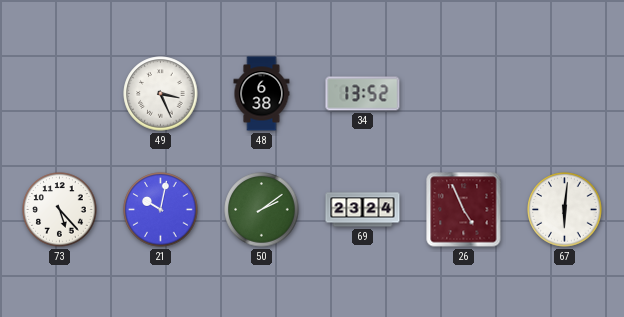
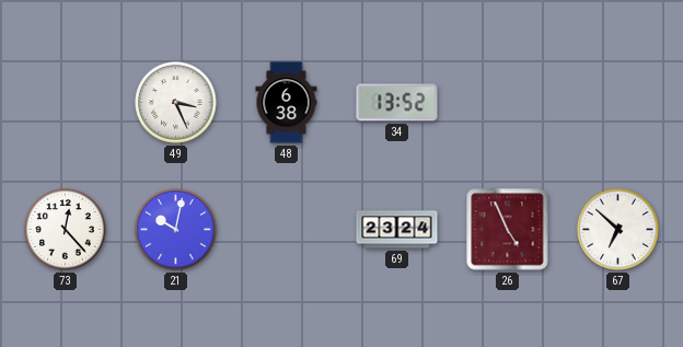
73: 5:23 -> 12:23 (66, 230)
50: 2:09 -> none (262, 210)
67: 6:01 -> 6:52 (618, 230)
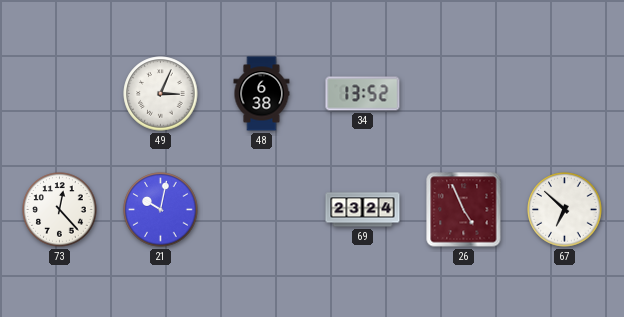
49: 3:26 -> 3:04 (161, 94)
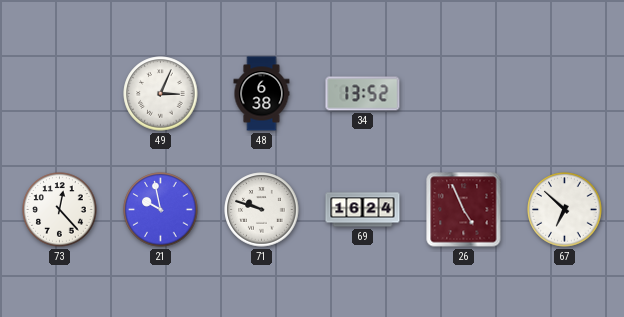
21: 10:02 -> 9:58 (161, 210)
71: none -> 9:48 (262, 210)
69: 23:24 -> 16:24 (363, 210)
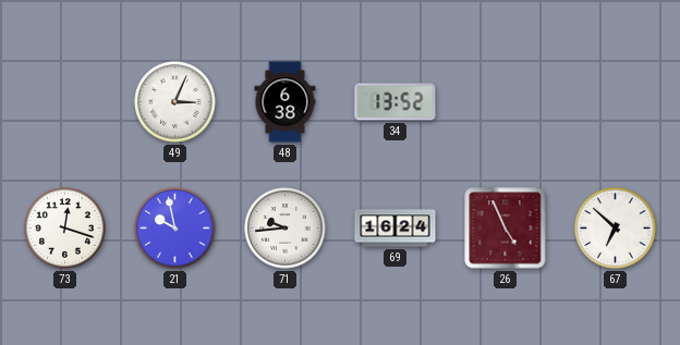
73: 12:23 -> 12:18 (65, 229)
71: 9:48 -> 9:44 (286, 229)
